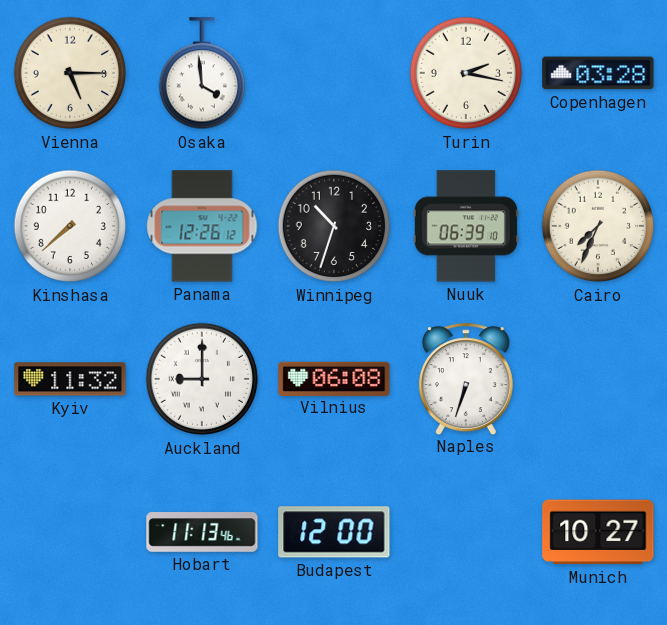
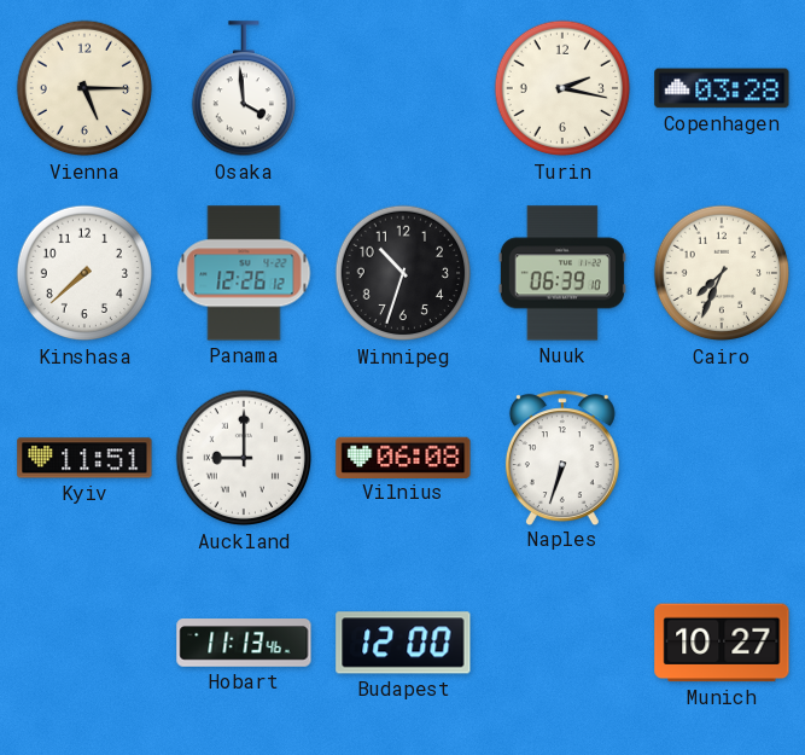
Kyiv: 11:32 -> 11:51 (84, 458)
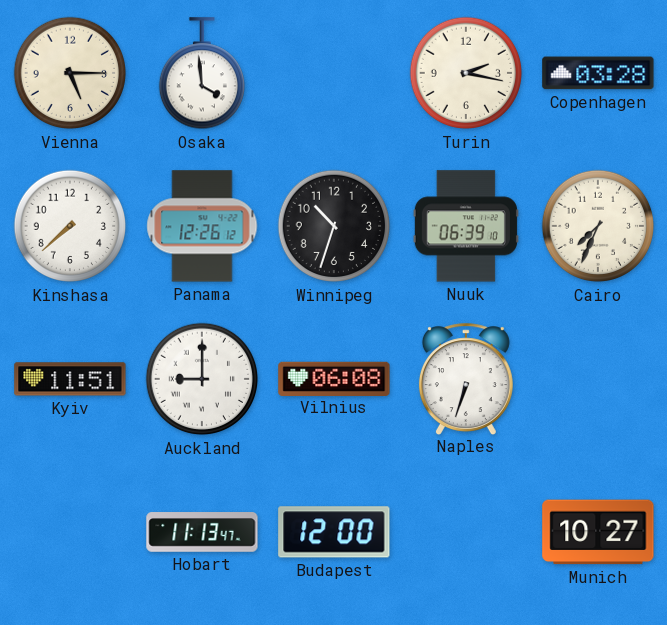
Hobart: 11:13:46 -> 11:13:47 (202, 532)
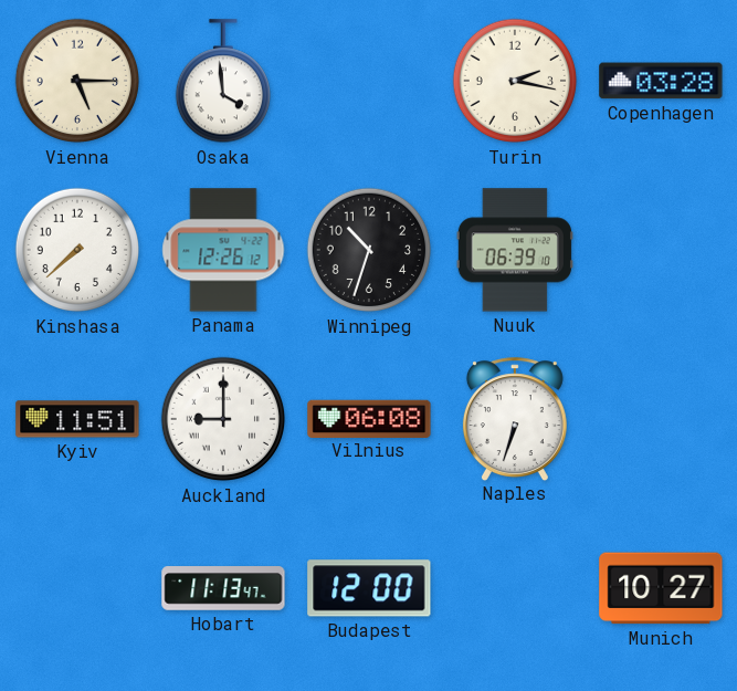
Cairo: 7:34 -> none (598, 226)
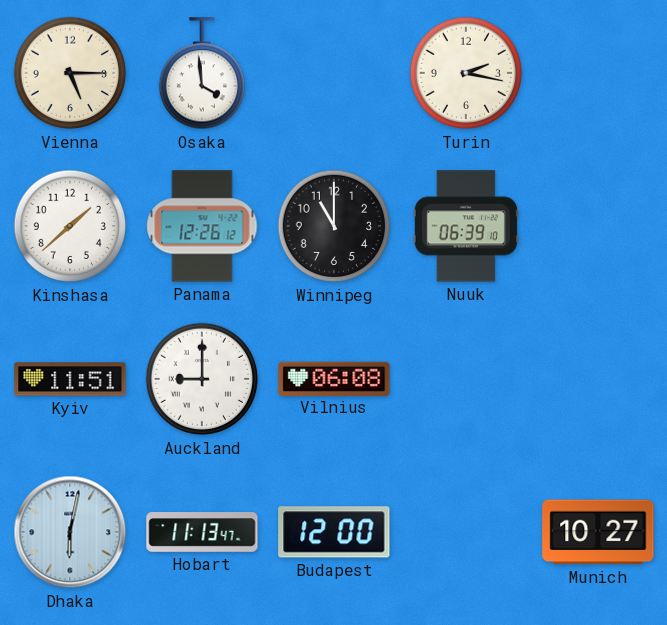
Copenhagen: 03:28 -> none (661, 81)
Kinshasa: 7:38 -> 1:38 (70, 226)
Winnipeg: 10:33 -> 11:00 (334, 226)
Naples: 6:33 -> none (515, 419)
Dhaka: none -> 6:02 (70, 532)
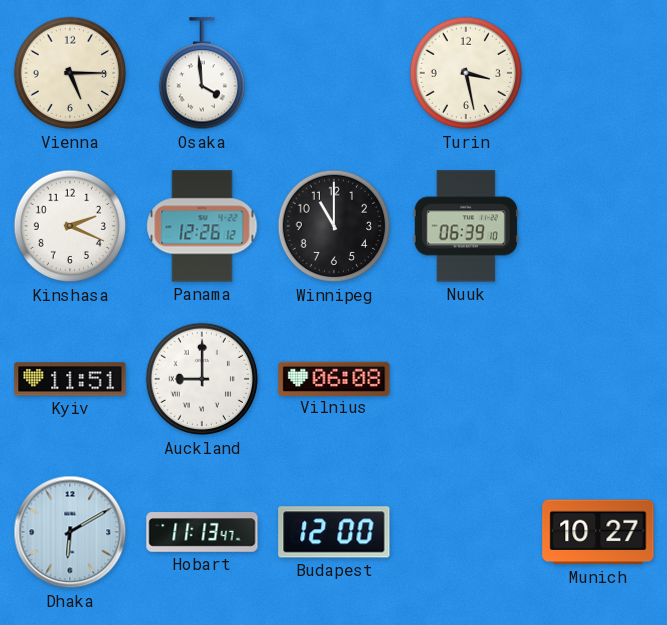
Turin: 2:17 -> 3:28 (466, 73)
Kinshasa: 1:38 -> 2:19 (70, 226)
Dhaka: 6:02 -> 6:10 (70, 532)
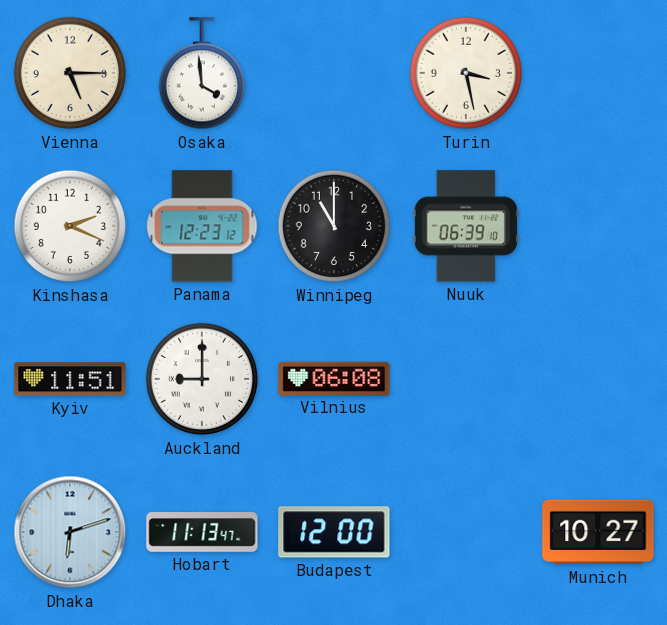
Panama: 12:26 -> 12:23 (202, 226)
Dhaka: 6:10 -> 6:12 (70, 532)
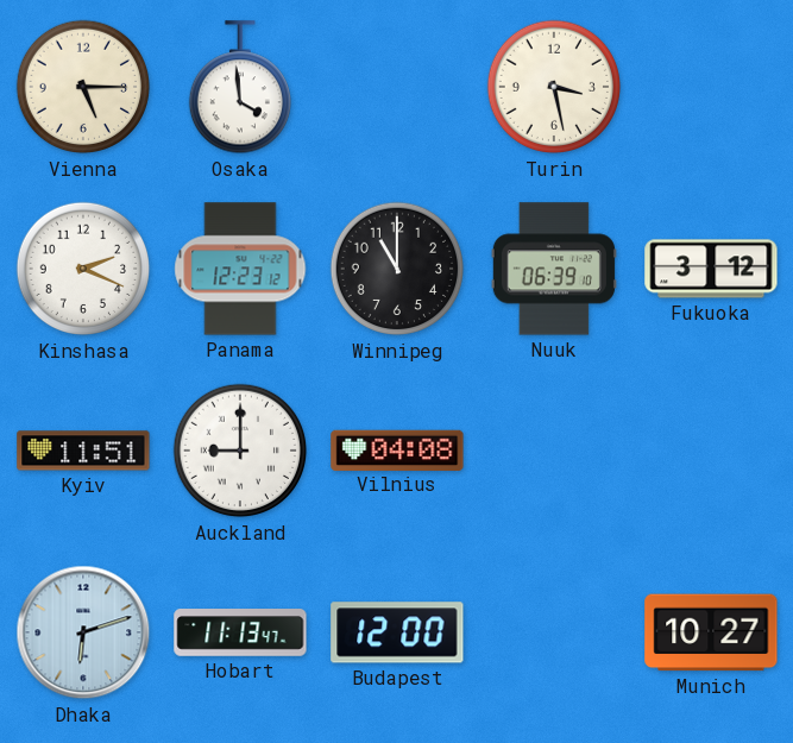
Fukuoka: none -> 3:12 (711, 269)
Vilnius: 06:08 -> 04:08 (397, 449)
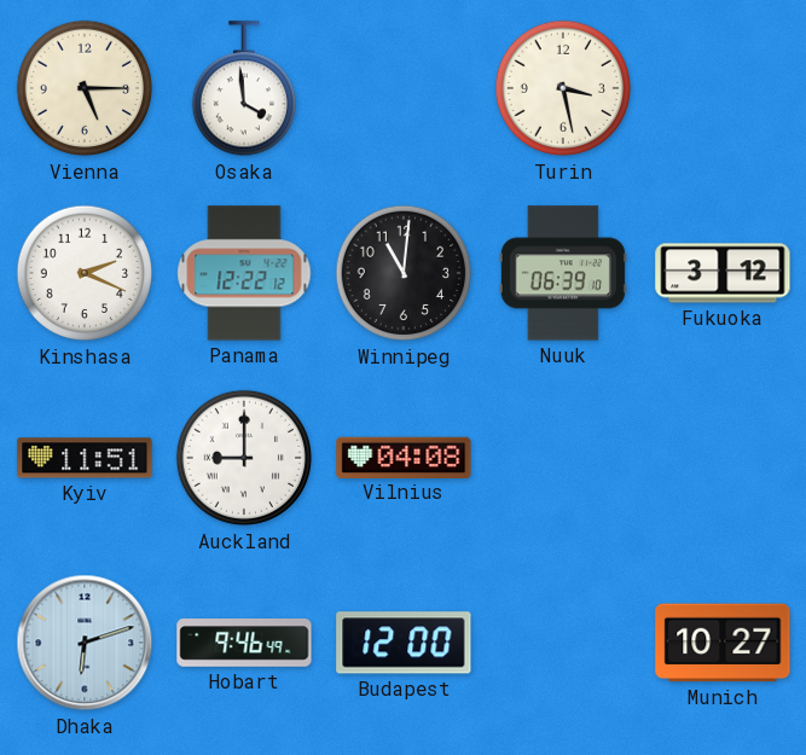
Panama: 12:23 -> 12:22 (244, 273)
Winnipeg: 11:00 -> 11:01 (404, 273)
Hobart: 11:13 -> 9:46 (244, 643)
